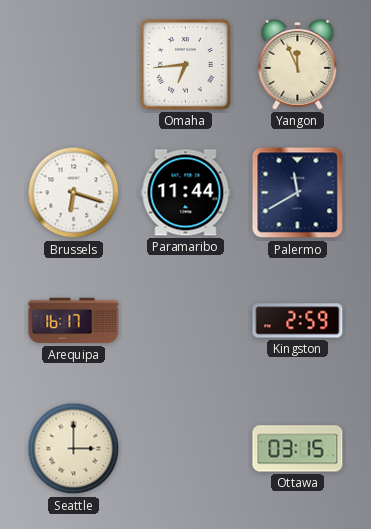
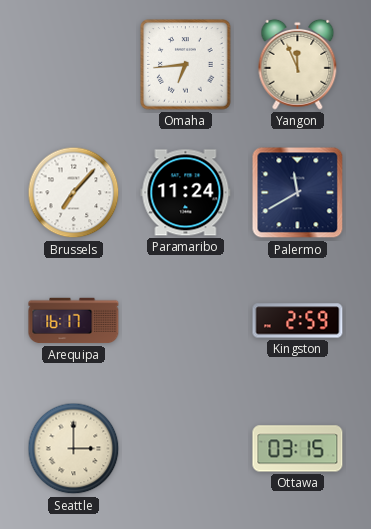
Brussels: 6:18 -> 7:07 (74, 193)
Paramaribo: 11:44 -> 11:24 (186, 193)
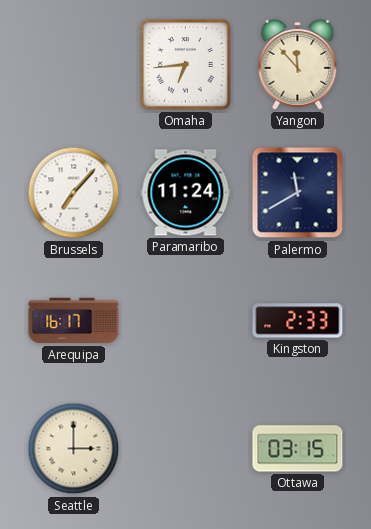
Yangon: 11:56 -> 11:53 (298, 64)
Kingston: 2:59 -> 2:33 (298, 321)
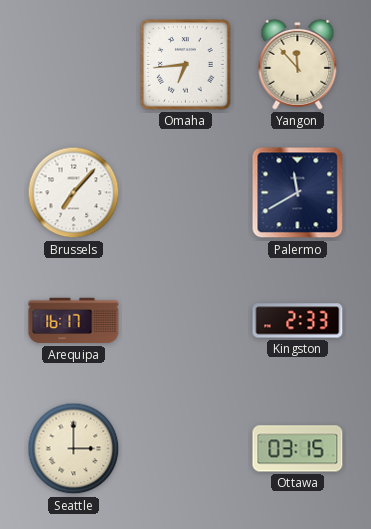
Paramaribo: 11:24 -> none (186, 193)
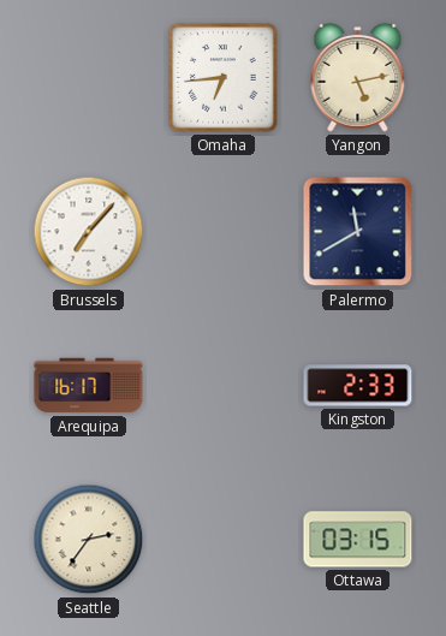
Yangon: 11:53 -> 5:13 (358, 77)
Seattle: 3:00 -> 2:36 (89, 540)
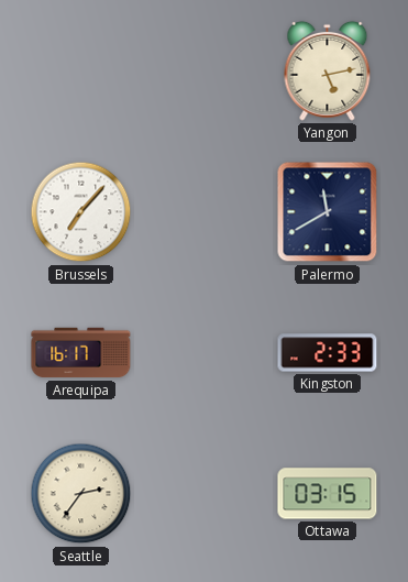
Omaha: 6:44 -> none (224, 78)
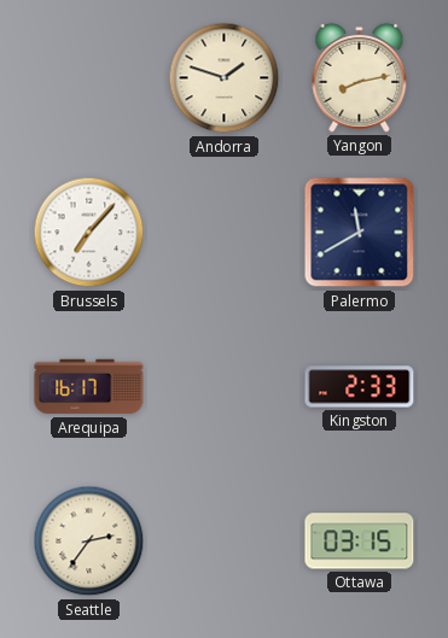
Andorra: none -> 1:48 (225, 78)
Yangon: 5:13 -> 8:13 (360, 77)
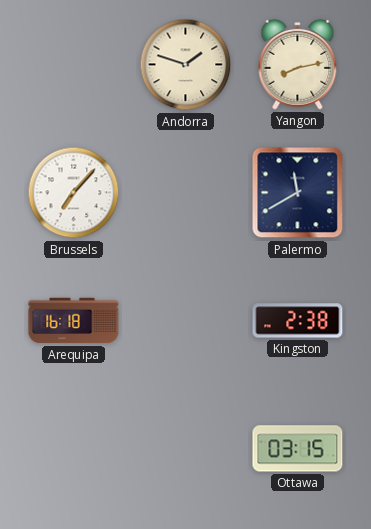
Arequipa: 16:17 -> 16:18 (74, 321)
Kingston: 2:33 -> 2:38 (298, 321)
Seattle: 2:36 -> none (89, 542)
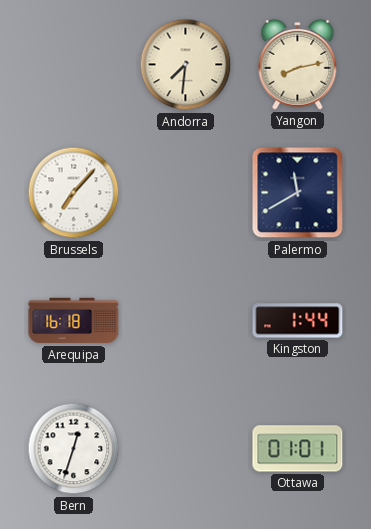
Andorra: 1:48 -> 7:31 (186, 65)
Kingston: 2:38 -> 1:44 (298, 321)
Bern: none -> 12:33 (74, 449)
Ottawa: 03:15 -> 01:01 (298, 449)
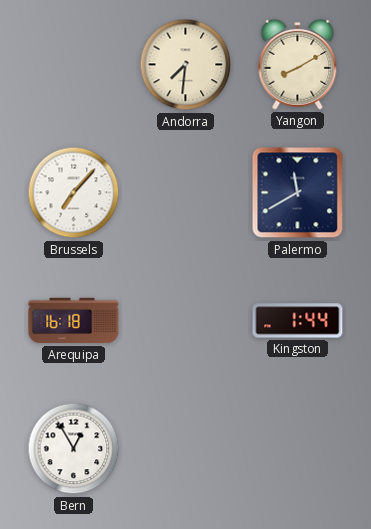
Yangon: 8:13 -> 8:10 (298, 64)
Bern: 12:33 -> 12:55 (74, 449)
Ottawa: 01:01 -> none (298, 449)
